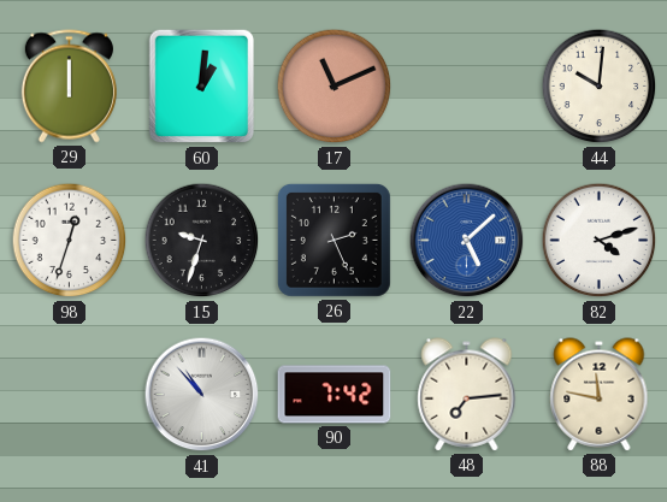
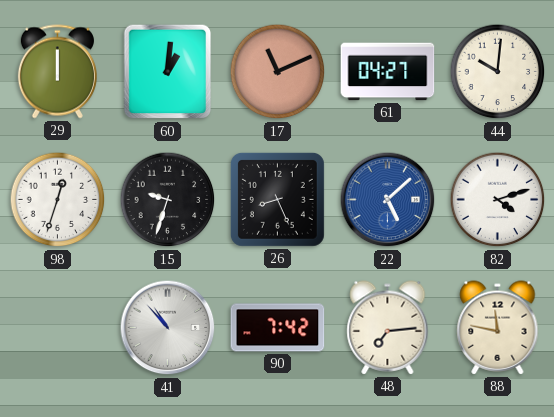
61: none -> 04:27 (388, 72)
26: 2:26 -> 8:26 (277, 199)
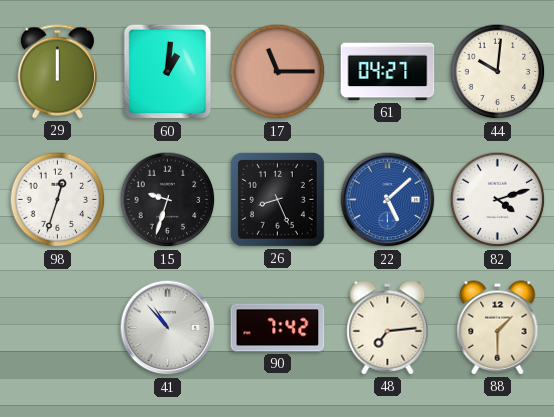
17: 11:11 -> 11:15 (278, 72)
88: 11:47 -> 1:30 (498, 328)
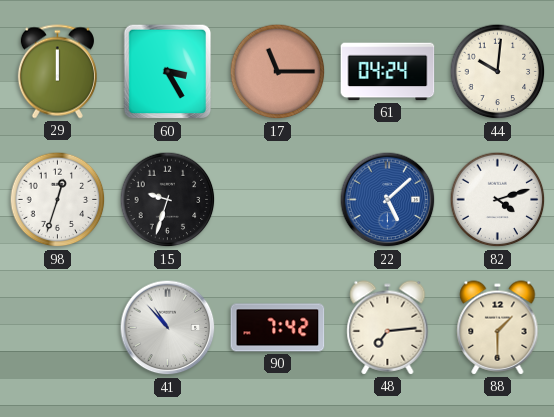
60: 1:01 -> 3:25 (168, 72)
61: 04:27 -> 04:24 (388, 72)
26: 8:26 -> none (277, 199)
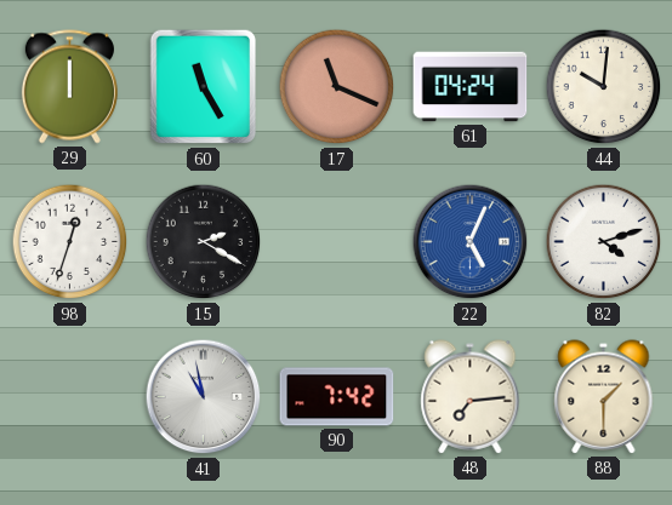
60: 3:25 -> 11:25 (204, 87)
17: 11:15 -> 11:19 (337, 87)
15: 9:33 -> 2:20 (204, 242)
22: 5:08 -> 5:04 (471, 242)
41: 10:53 -> 10:58 (204, 397)
